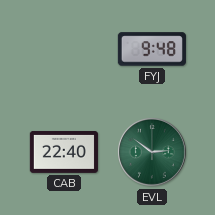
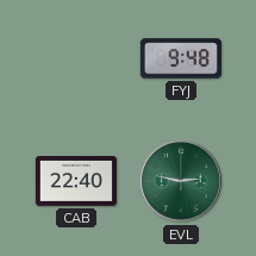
EVL: 2:51 -> 2:47 (181, 181)
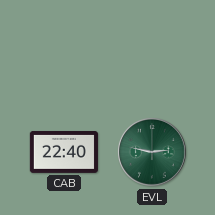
FYJ: 9:48 -> none (181, 58)
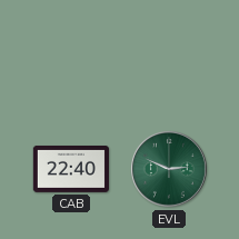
EVL: 2:47 -> 2:49 (169, 169)
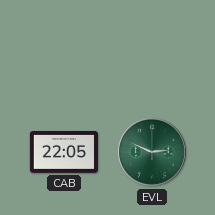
CAB: 22:40 -> 22:05 (63, 152)
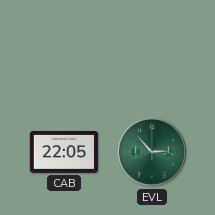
EVL: 2:49 -> 2:53 (152, 152)
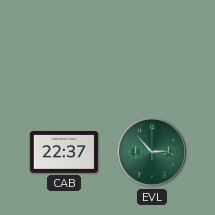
CAB: 22:05 -> 22:37 (63, 152)
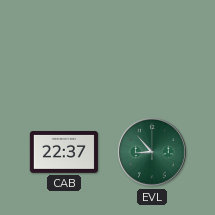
EVL: 2:53 -> 8:53 (152, 152)
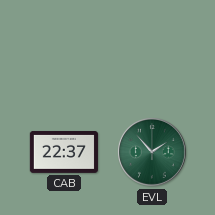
EVL: 8:53 -> 1:53 (152, 152)
